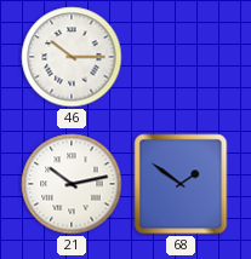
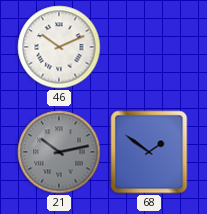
46: 10:15 -> 10:11 (59, 47)
21 dial: white -> grey (59, 152)
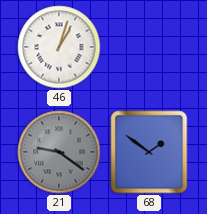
46: 10:11 -> 1:03 (59, 47)
21: 10:13 -> 9:21 (59, 152)
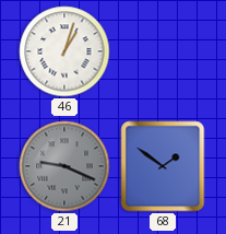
21: 9:21 -> 9:19 (64, 166)
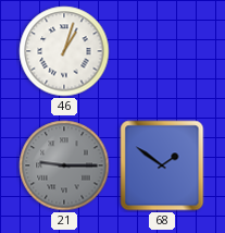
21: 9:19 -> 9:15 (64, 165)
